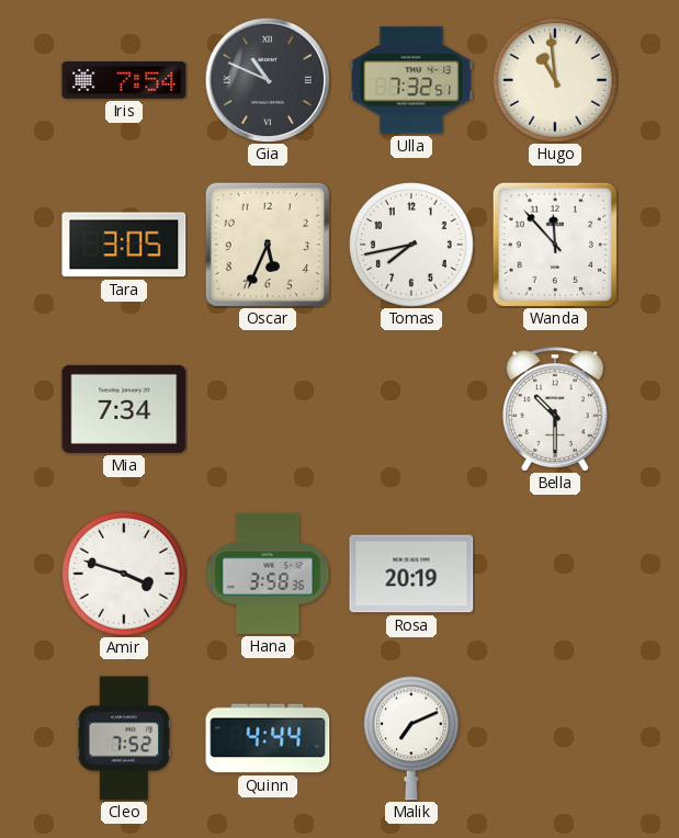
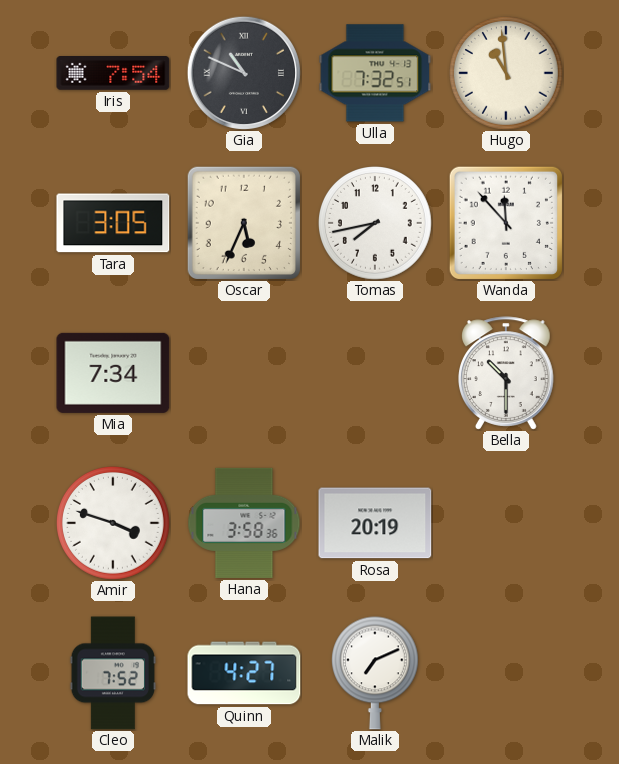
Quinn: 4:44 -> 4:27 (244, 673)
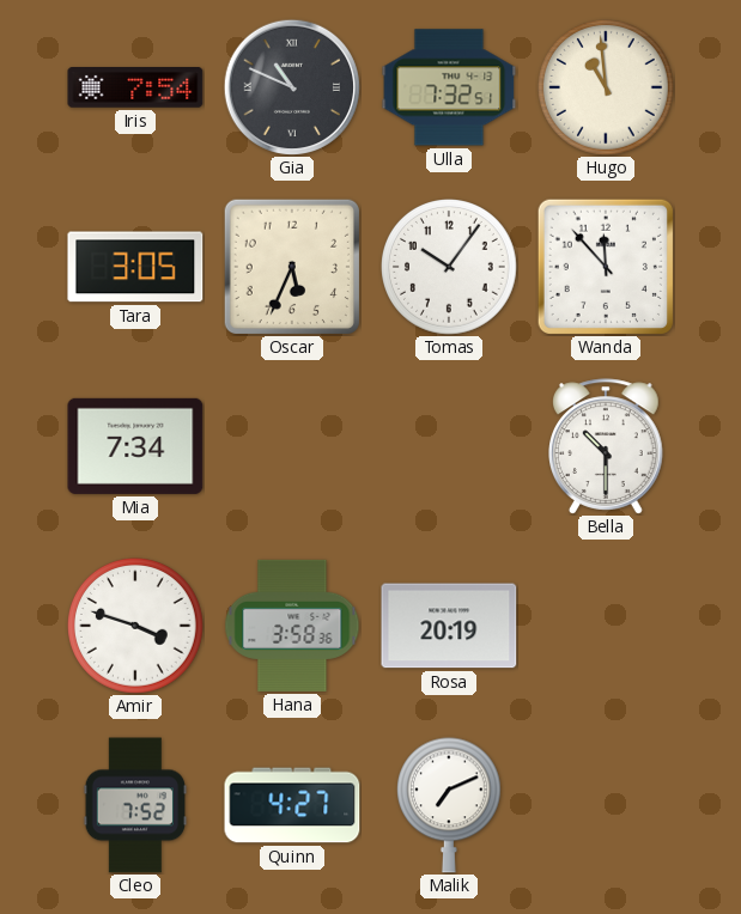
Tomas: 7:43 -> 10:06 (450, 268)
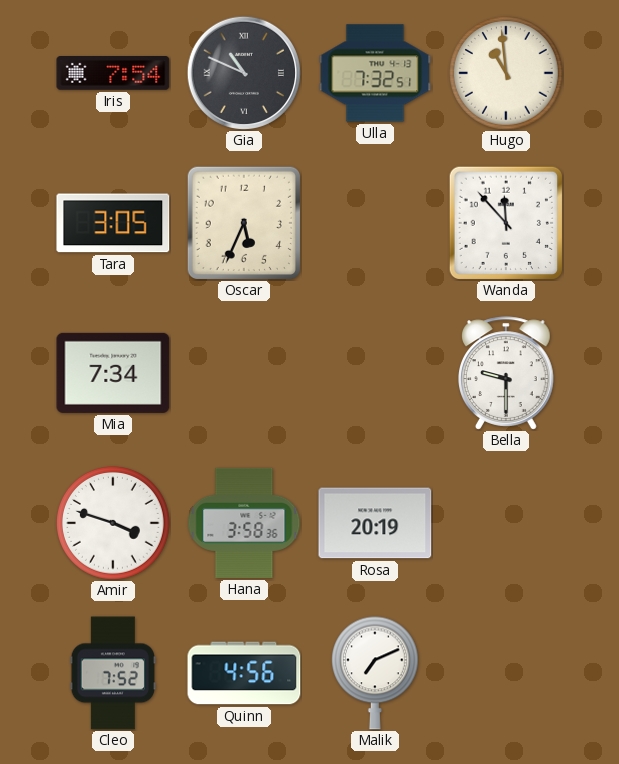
Tomas: 10:06 -> none (450, 268)
Bella: 10:30 -> 9:30 (507, 373)
Quinn: 4:27 -> 4:56 (244, 673)
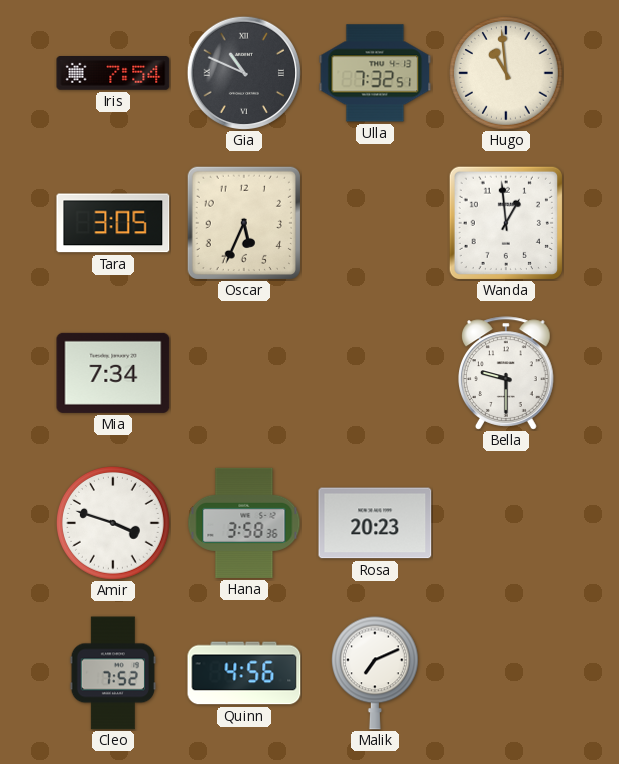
Wanda: 11:53 -> 12:59 (506, 223)
Rosa: 20:19 -> 20:23 (375, 523)
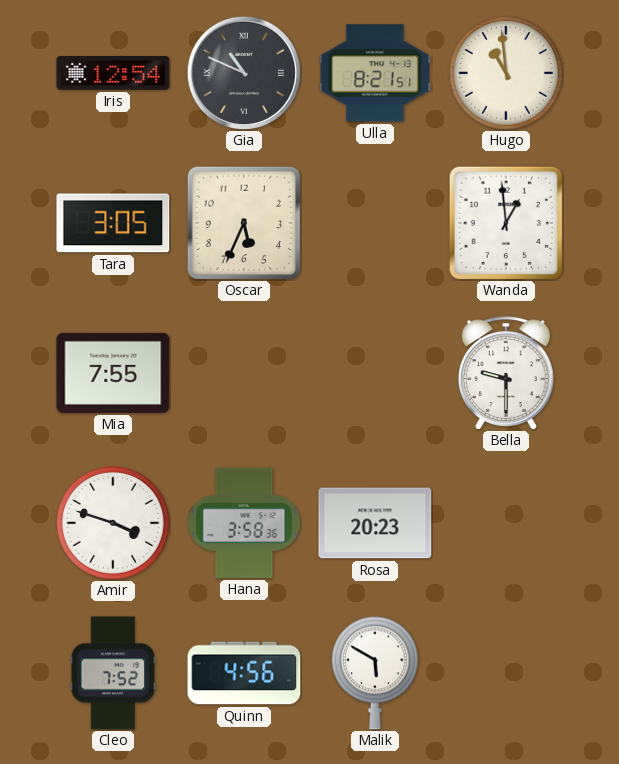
Iris: 7:54 -> 12:54 (113, 74)
Ulla: 7:32 -> 8:21 (375, 73)
Mia: 7:34 -> 7:55 (113, 373)
Malik: 7:11 -> 5:50 (375, 673)
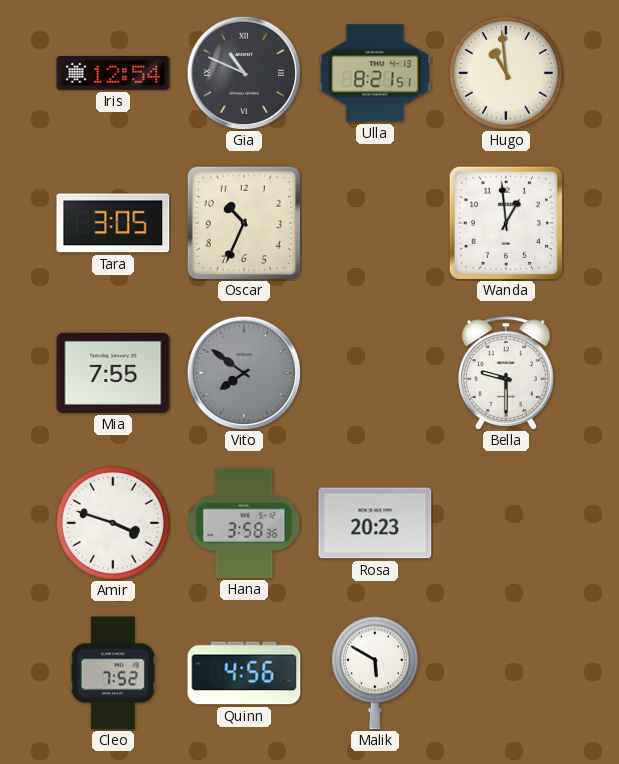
Oscar: 5:34 -> 10:34 (244, 223)
Vito: none -> 7:51 (244, 373)
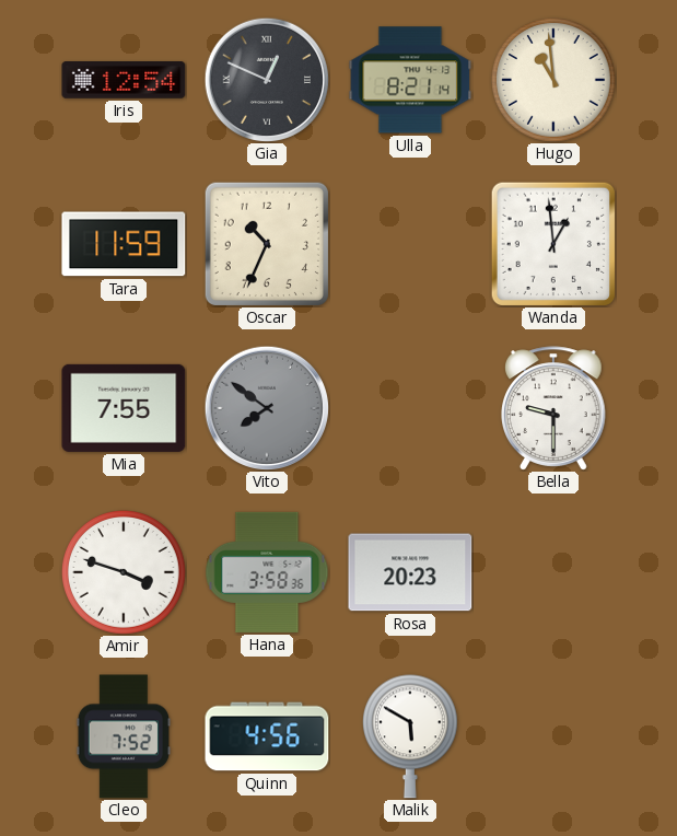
Gia: 10:49 -> 12:49 (267, 80)
Ulla: 8:21:51 -> 8:21:14 (410, 80)
Tara: 3:05 -> 11:59 (124, 244)
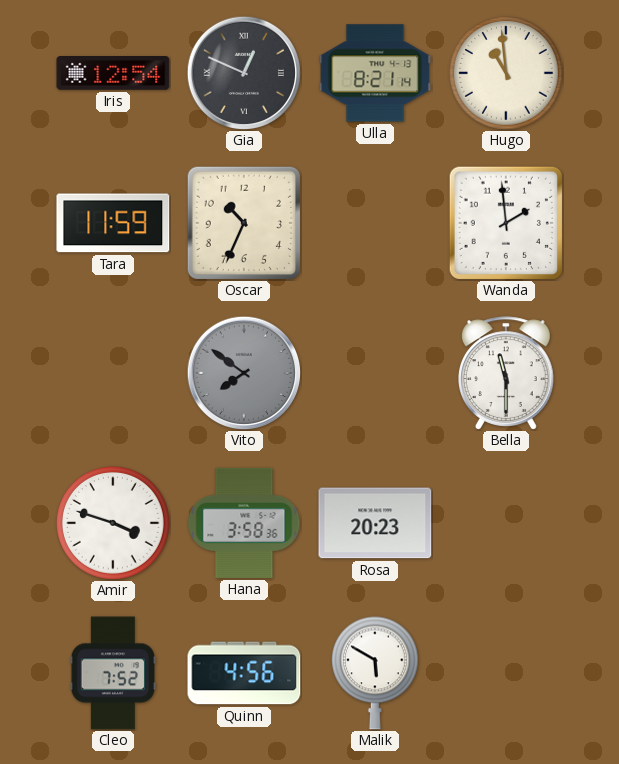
Wanda: 12:59 -> 1:59 (506, 223)
Mia: 7:55 -> none (124, 408)
Bella: 9:30 -> 11:30 (507, 373)
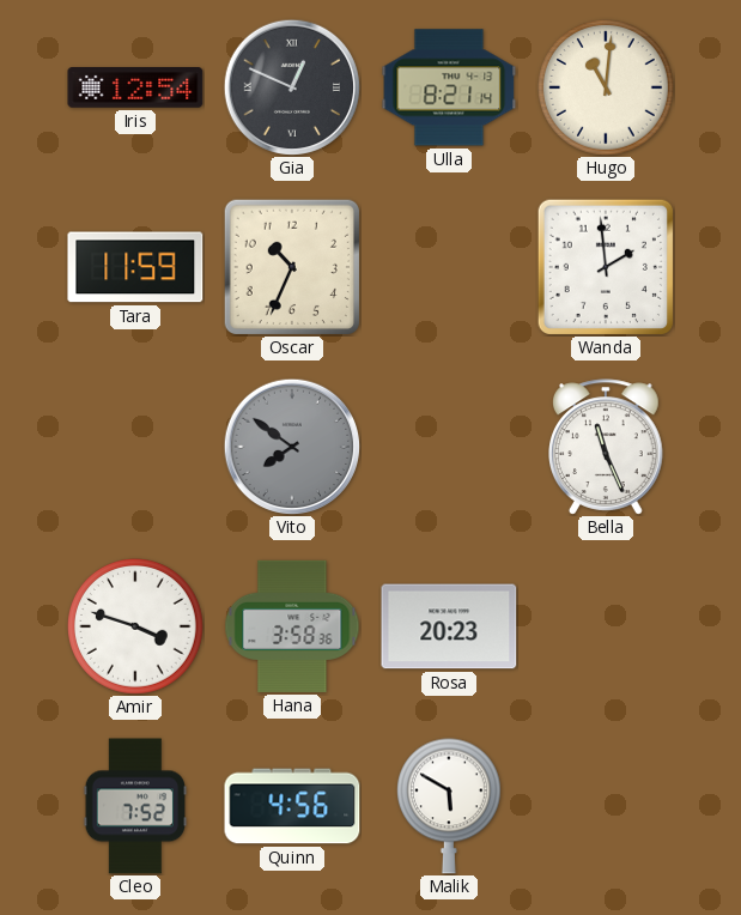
Hugo: 10:59 -> 11:01 (607, 89)
Bella: 11:30 -> 11:26 (607, 447)
